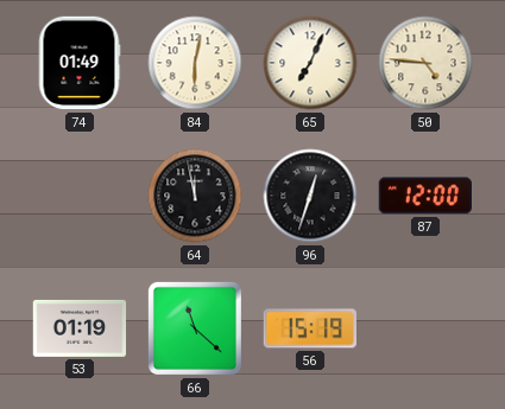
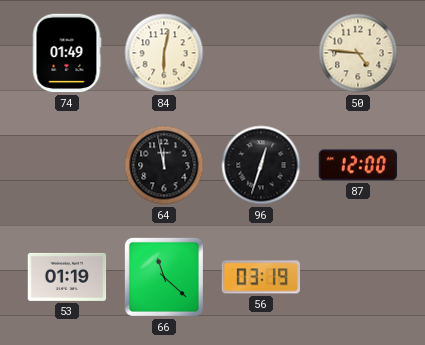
65: 7:04 -> none (310, 63)
56: 15:19 -> 03:19 (261, 277)
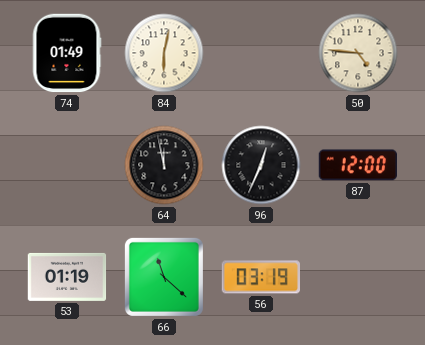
96: 12:33 -> 12:34 (261, 165)
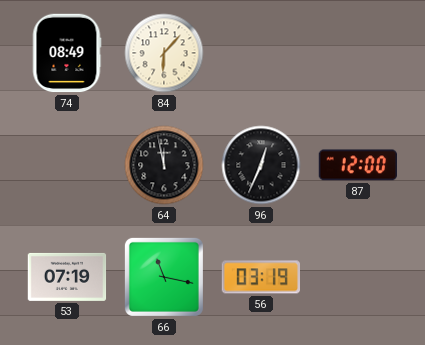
74: 01:49 -> 08:49 (67, 53)
84: 6:02 -> 6:07 (164, 53)
50: 4:46 -> none (358, 53)
53: 01:19 -> 07:19 (67, 277)
66: 11:22 -> 11:17 (164, 277)
